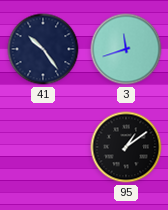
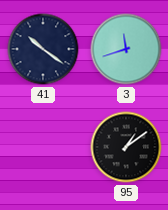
41: 10:24 -> 10:21 (43, 49)
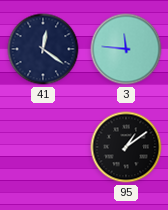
41: 10:21 -> 12:21 (43, 49)
3: 11:42 -> 11:46 (126, 49)
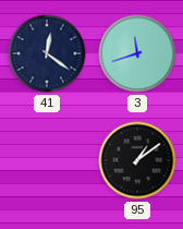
3: 11:46 -> 11:42 (137, 53)
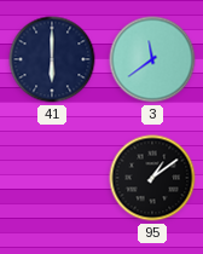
41: 12:21 -> 6:00 (52, 59)
3: 11:42 -> 11:39 (152, 59)
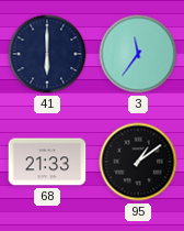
3: 11:39 -> 11:36 (138, 54)
68: none -> 21:33 (47, 162)
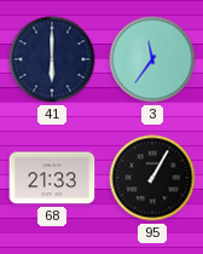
95: 1:09 -> 1:05 (152, 178)
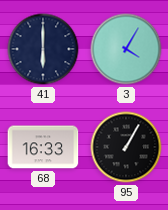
3: 11:36 -> 4:05 (126, 49)
68: 21:33 -> 16:33 (43, 147)
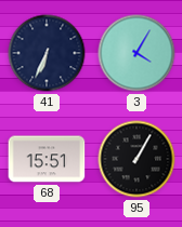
41: 6:00 -> 6:34 (47, 53)
68: 16:33 -> 15:51 (47, 159)
